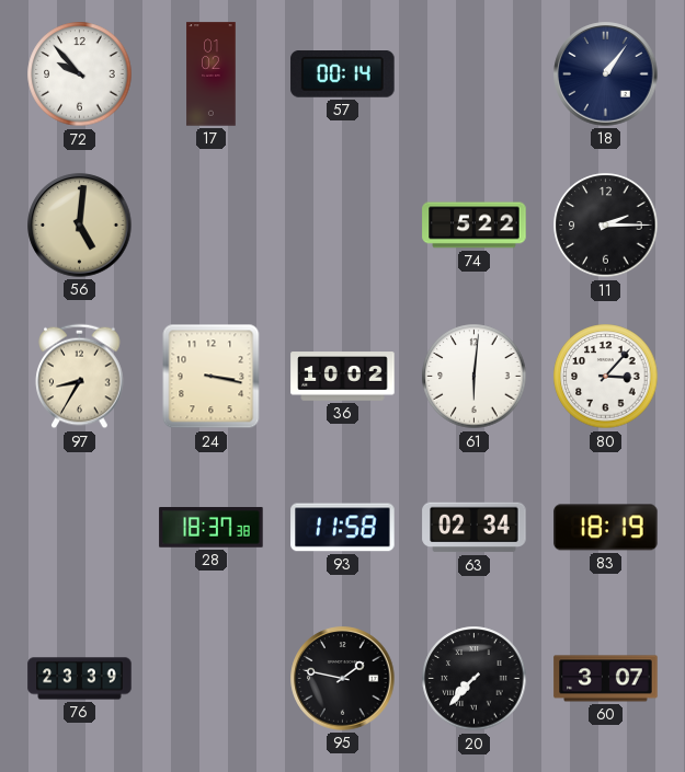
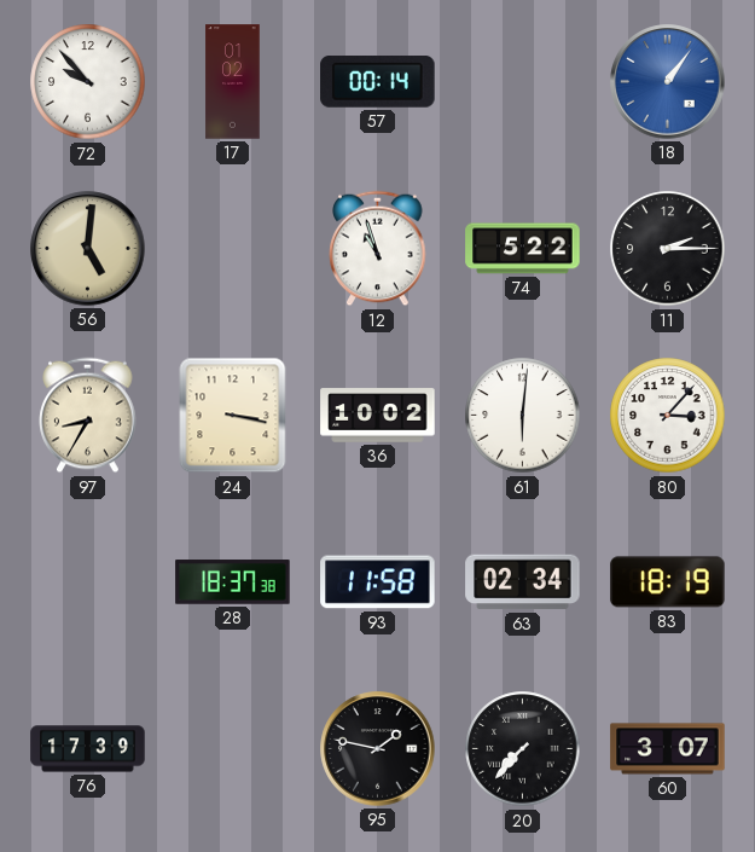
18 dial: navy -> blue (668, 82)
12: none -> 10:57 (378, 249)
76: 23:39 -> 17:39 (88, 749)
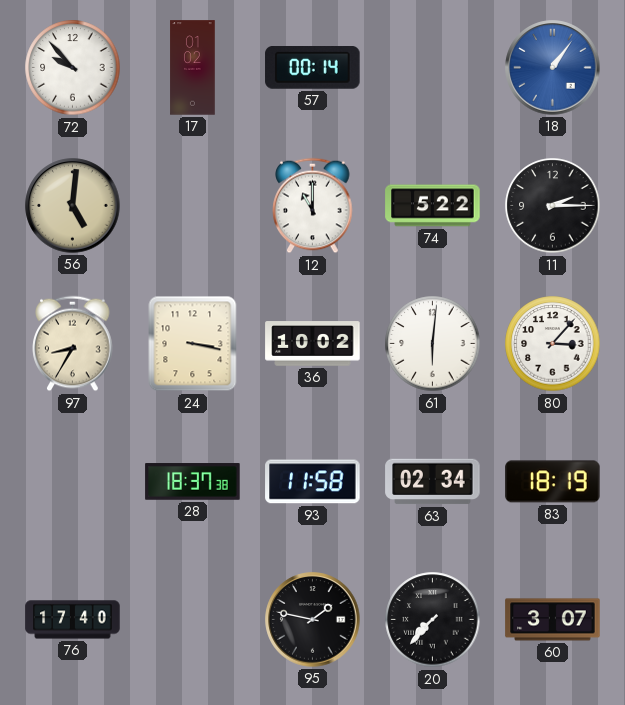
12: 10:57 -> 11:00 (313, 206)
76: 17:39 -> 17:40 (73, 620)
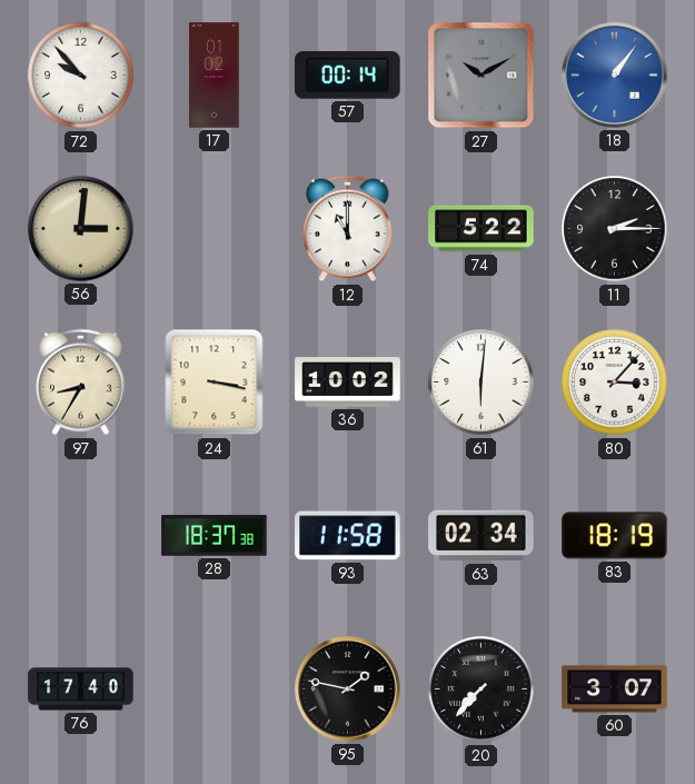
27: none -> 10:10 (481, 76)
56: 5:01 -> 3:01 (81, 229)
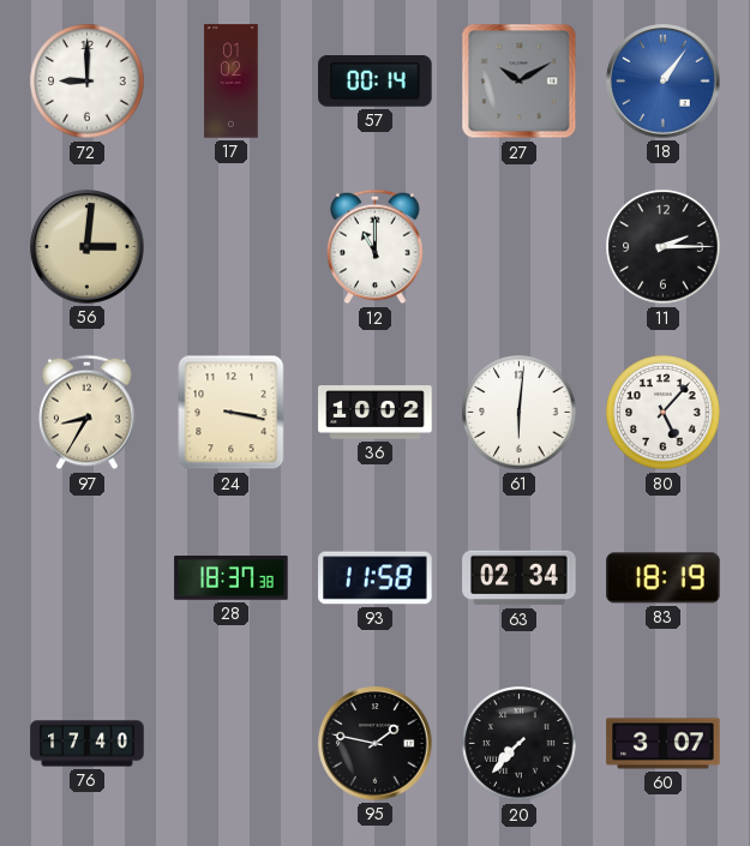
72: 9:53 -> 9:00 (88, 82)
74: 5:22 -> none (481, 229)
80: 3:07 -> 5:07 (664, 413)
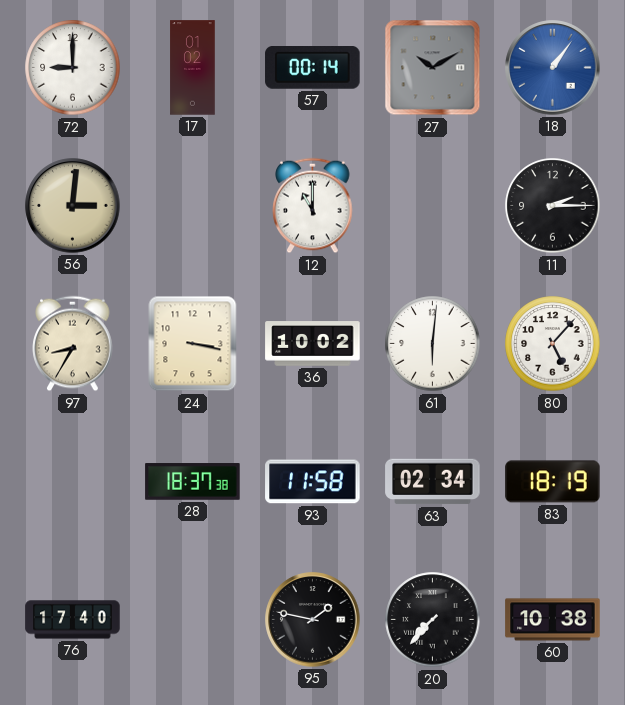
60: 3:07 -> 10:38 (553, 620)
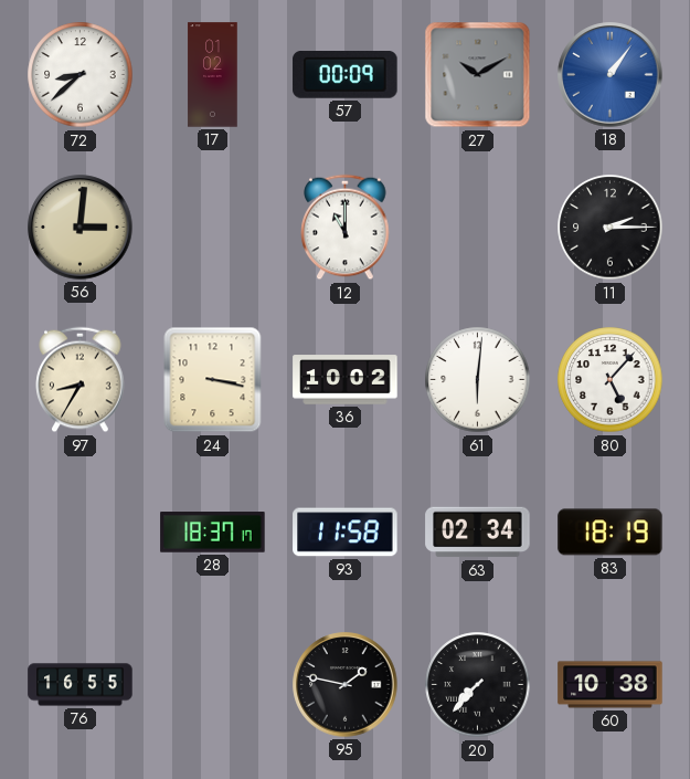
72: 9:00 -> 8:38 (81, 75)
57: 00:14 -> 00:09 (346, 75)
28: 18:37:38 -> 18:37:17 (213, 533)
76: 17:40 -> 16:55 (81, 685)
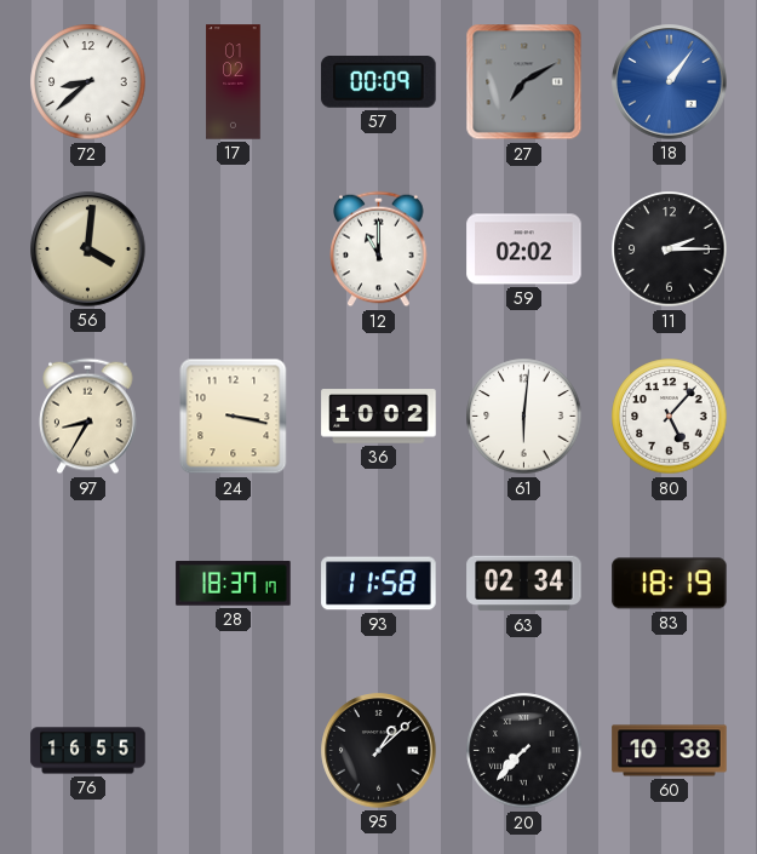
27: 10:10 -> 7:10 (524, 82)
56: 3:01 -> 4:01 (88, 250)
59: none -> 02:02 (524, 250)
95: 1:47 -> 1:08 (379, 751)
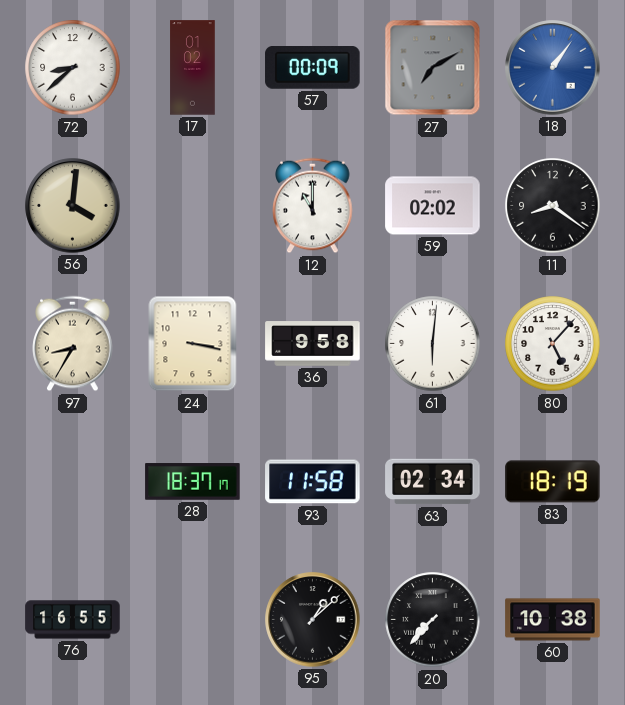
11: 2:15 -> 8:21 (553, 206)
36: 10:02 -> 9:58 (313, 344)
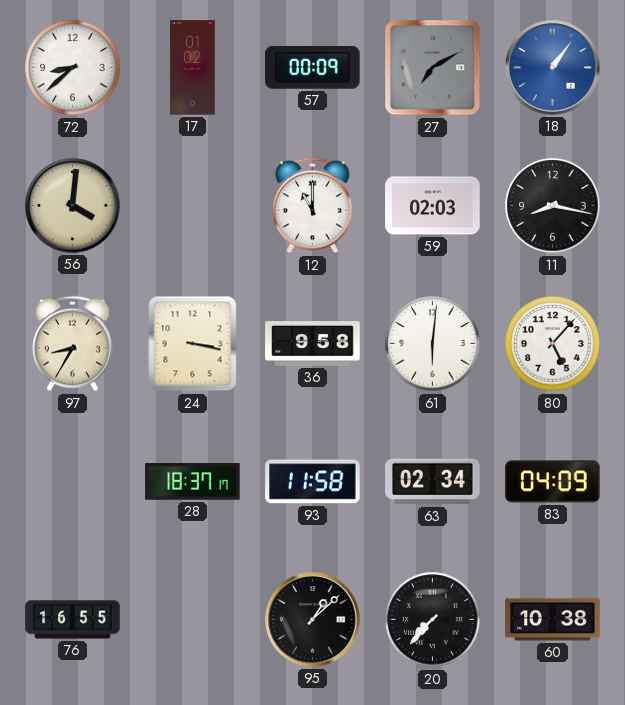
59: 02:02 -> 02:03 (433, 206)
11: 8:21 -> 8:17 (553, 206)
83: 18:19 -> 04:09 (553, 482)
